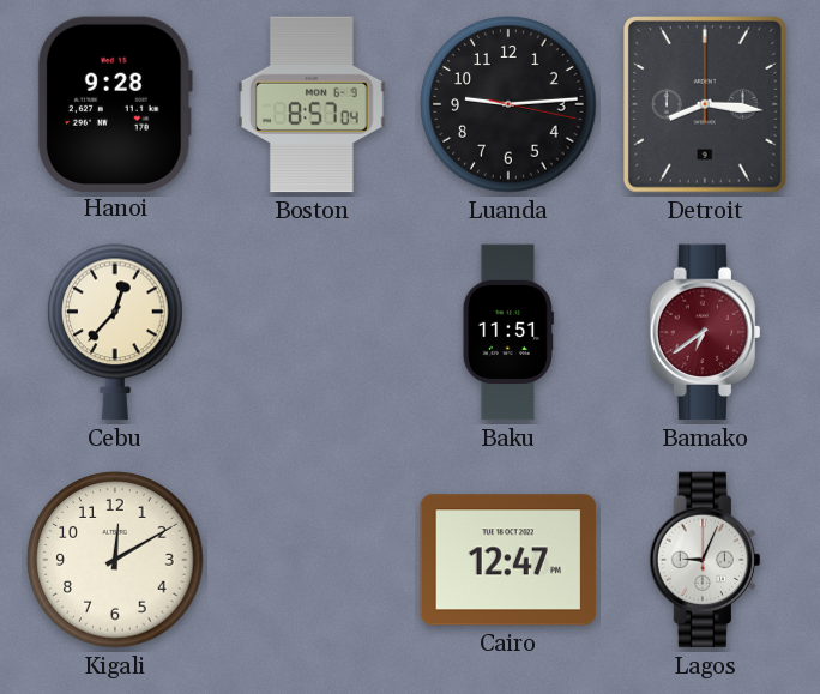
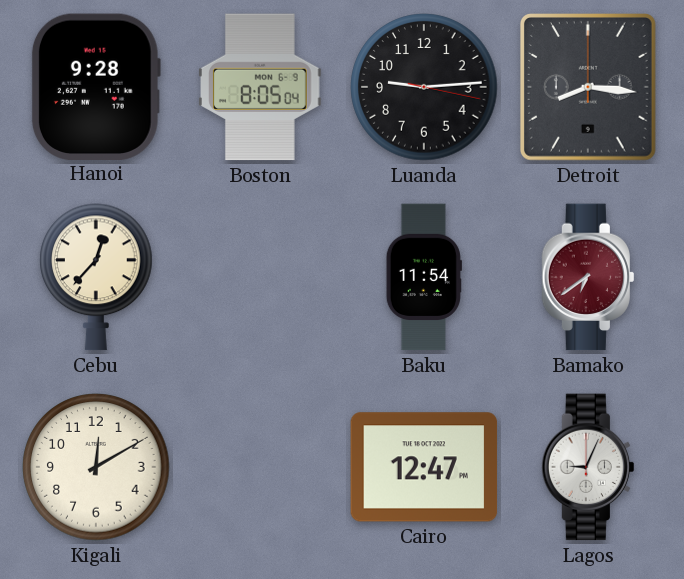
Boston: 8:57 -> 8:05 (261, 87)
Baku: 11:51 -> 11:54 (424, 277)
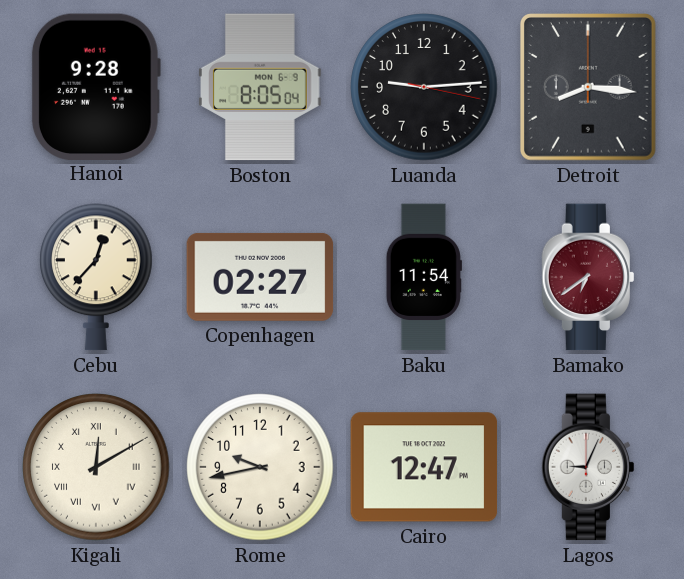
Copenhagen: none -> 02:27 (260, 277)
Kigali numerals: Arabic -> Roman (96, 467)
Rome: none -> 9:43 (260, 467)
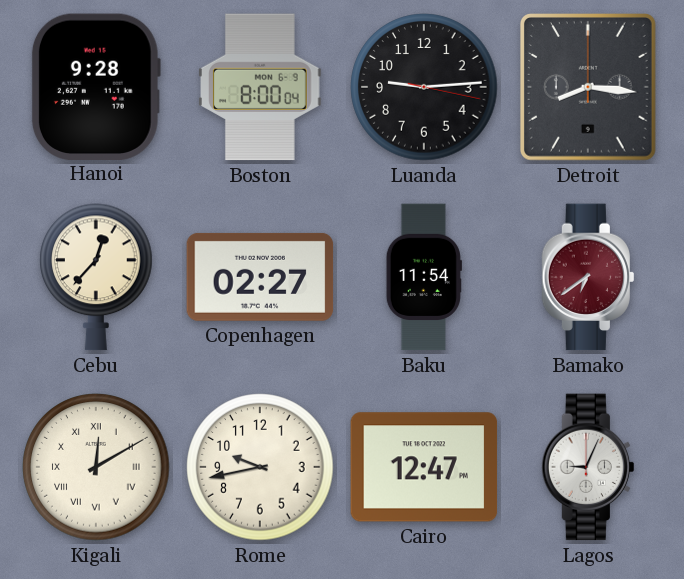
Boston: 8:05 -> 8:00 (261, 87)
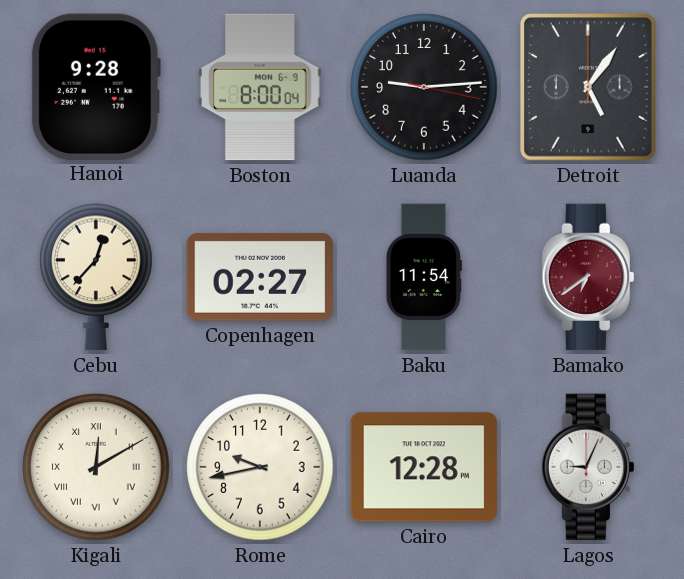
Detroit: 8:16 -> 5:06 (588, 88)
Cairo: 12:47 -> 12:28 (424, 467)
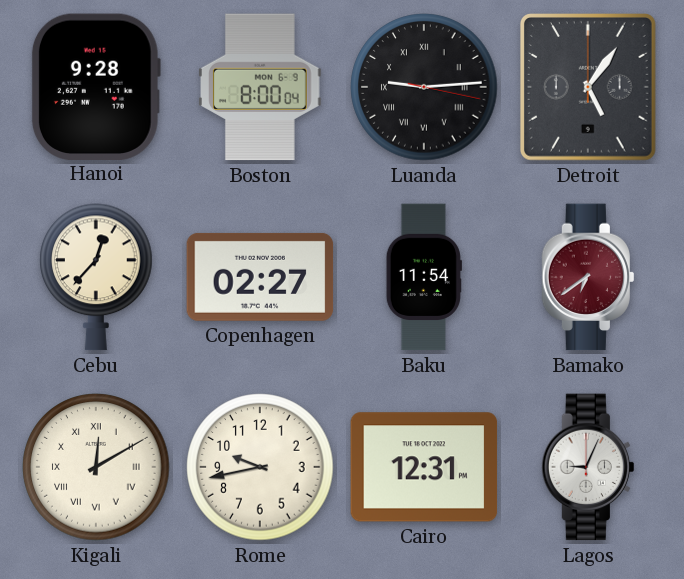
Luanda numerals: Arabic -> Roman (424, 87)
Cairo: 12:28 -> 12:31 (424, 467)
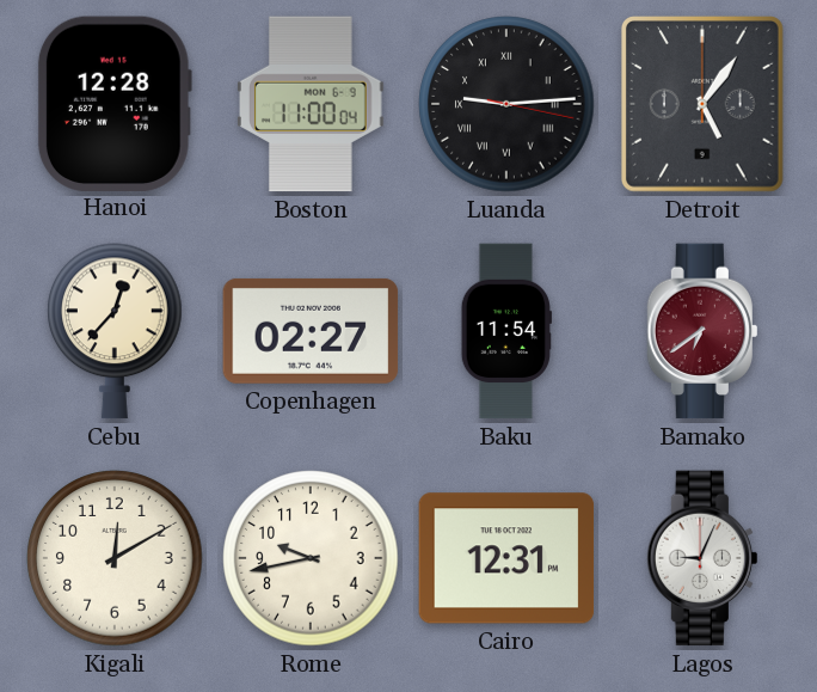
Hanoi: 9:28 -> 12:28 (115, 103)
Boston: 8:00 -> 11:00 (312, 104)
Kigali numerals: Roman -> Arabic (115, 558)
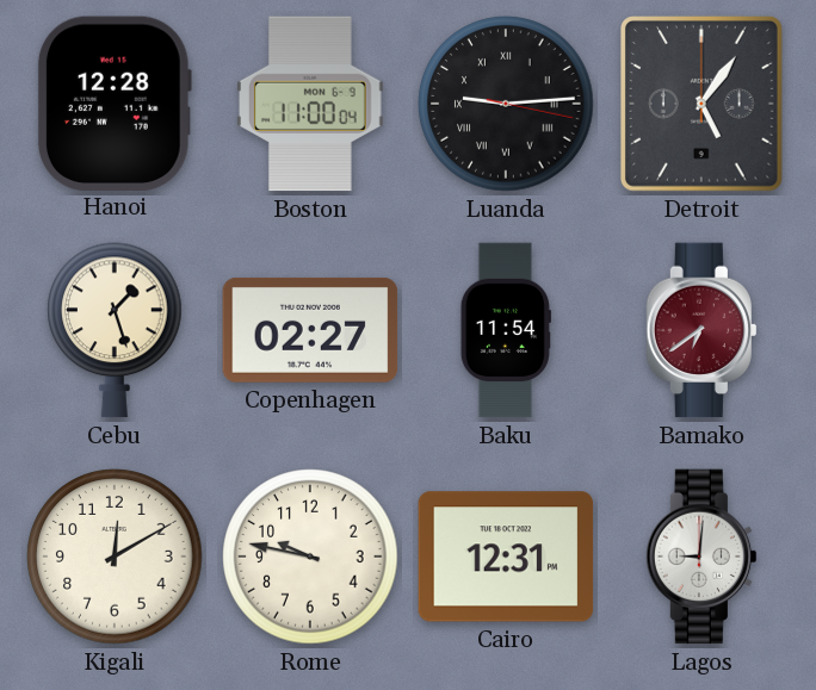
Cebu: 12:37 -> 1:27 (115, 330)
Rome: 9:43 -> 9:47 (310, 557)
Lagos: 9:04 -> 9:01 (700, 557)
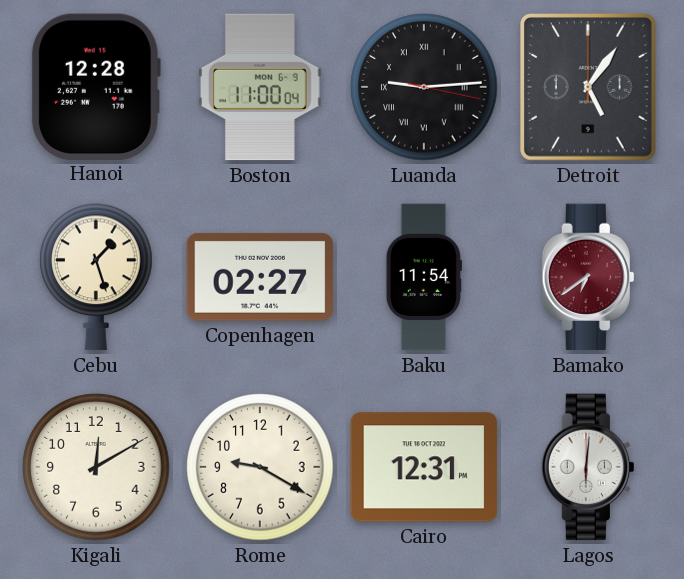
Rome: 9:47 -> 9:20 (260, 467)
Lagos: 9:01 -> 6:01 (587, 467)
